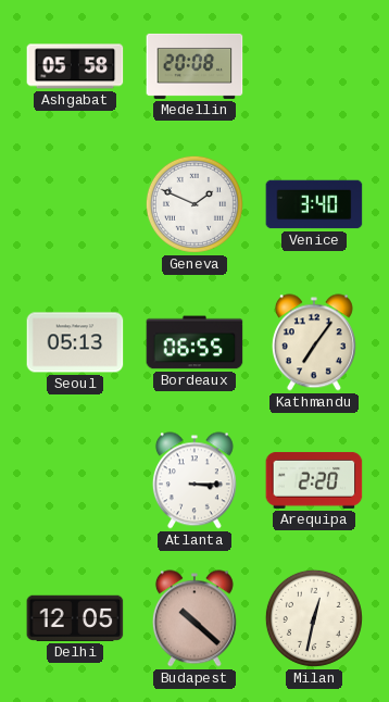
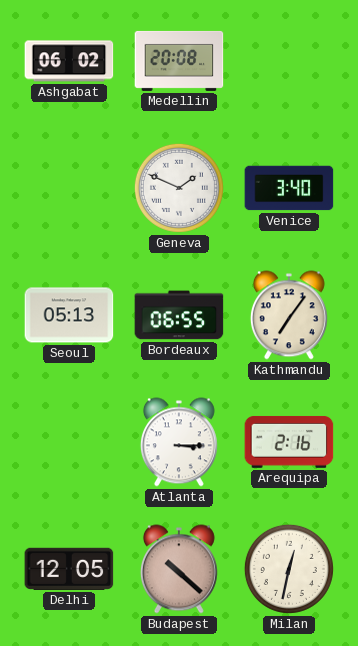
Ashgabat: 05:58 -> 06:02 (69, 61)
Arequipa: 2:20 -> 2:16 (289, 442)
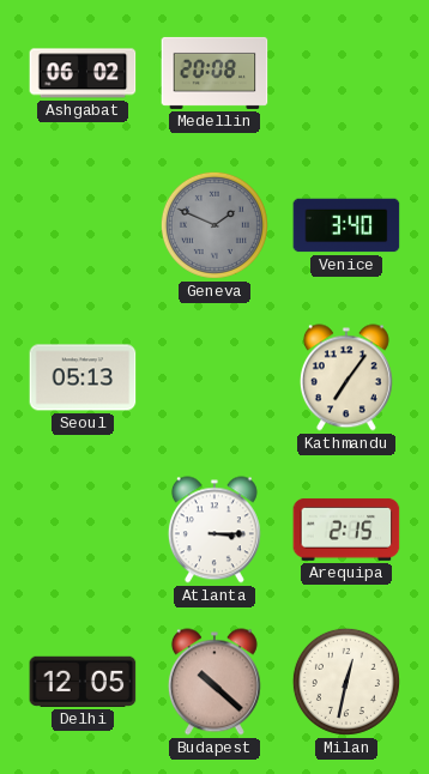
Geneva dial: white -> grey (214, 225)
Bordeaux: 06:55 -> none (179, 315)
Arequipa: 2:16 -> 2:15 (346, 530)
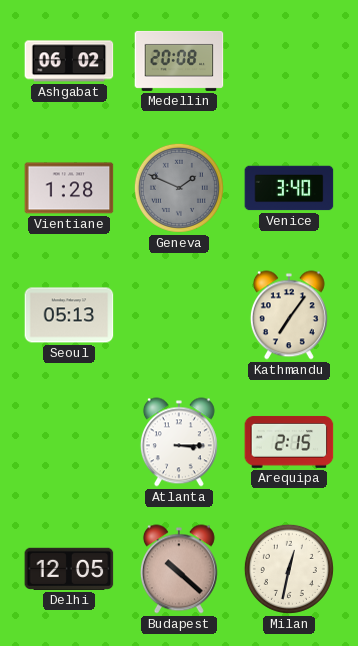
Vientiane: none -> 1:28 (69, 188)
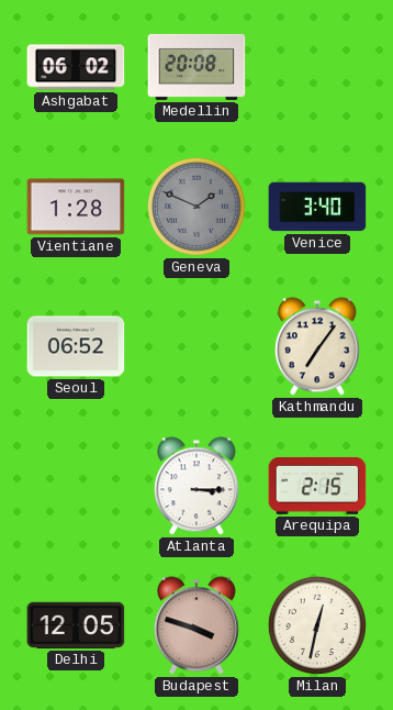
Seoul: 05:13 -> 06:52 (76, 346)
Budapest: 10:22 -> 3:48 (196, 625)
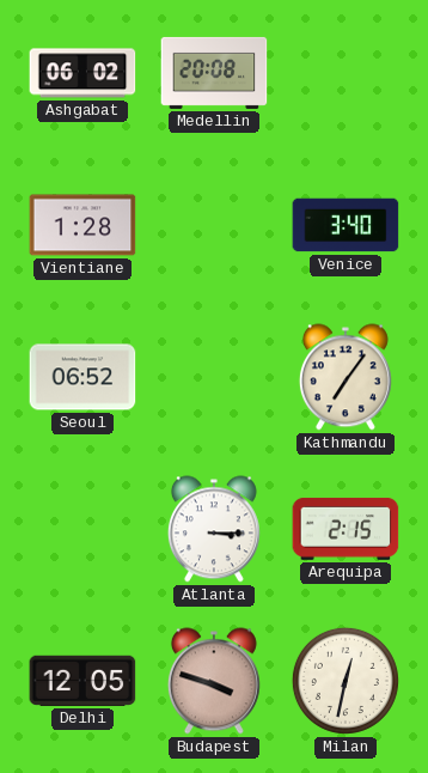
Geneva: 1:49 -> none (196, 207)
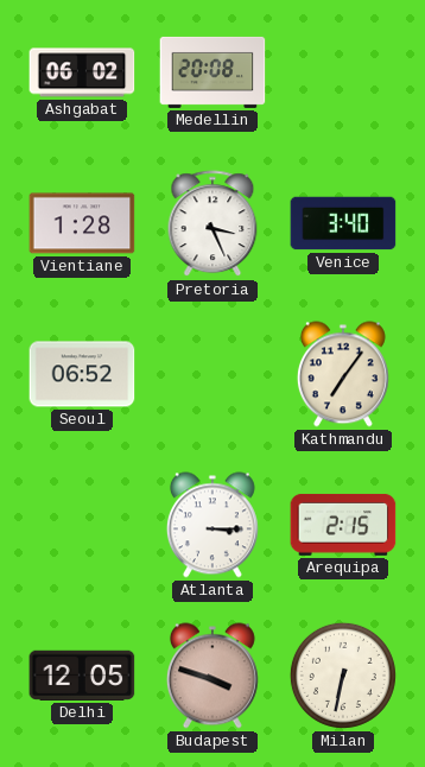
Pretoria: none -> 3:26 (213, 224)
Milan: 12:32 -> 6:32 (343, 676)
